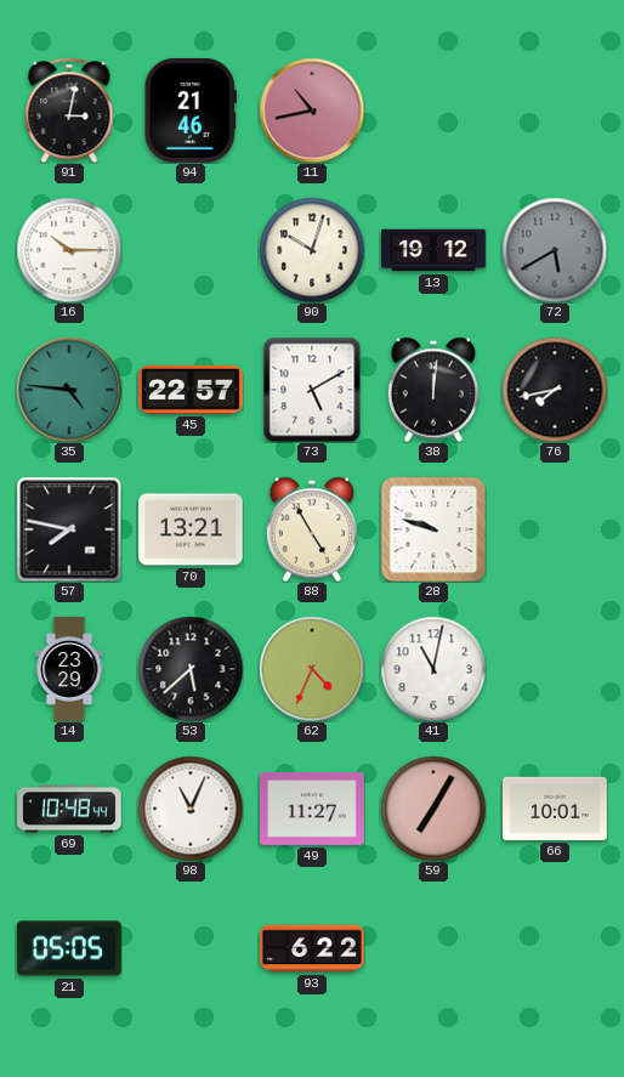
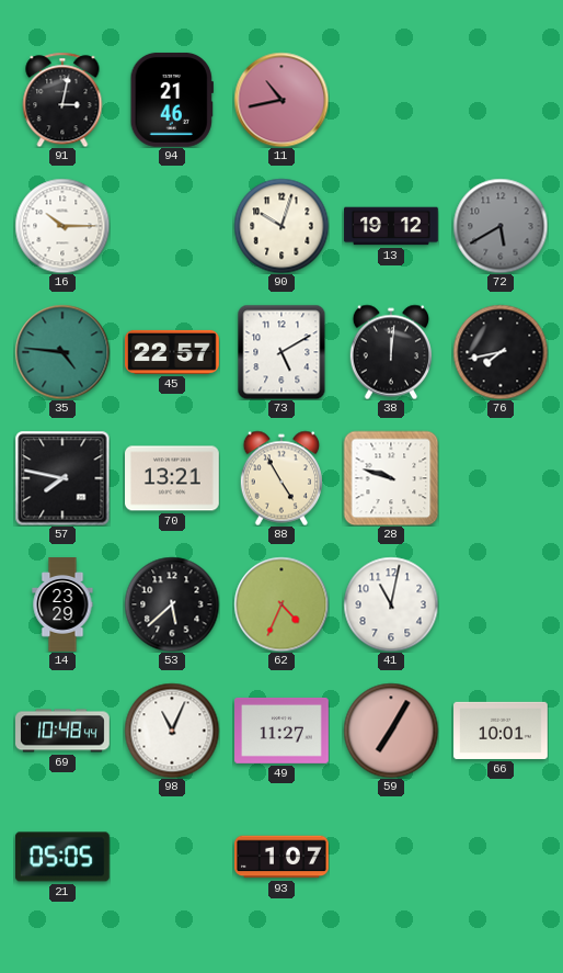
93: 6:22 -> 1:07 (281, 857)
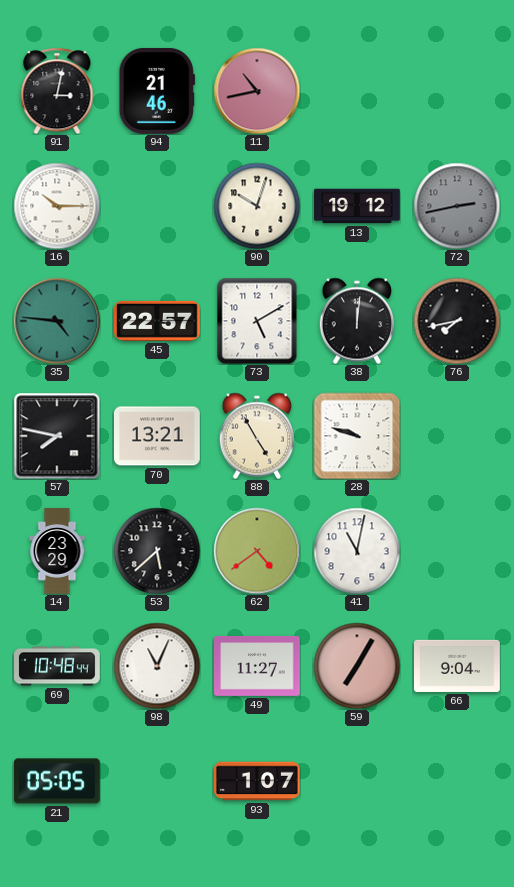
72: 5:40 -> 2:43 (457, 206)
62: 4:34 -> 4:39 (257, 551)
66: 10:01 -> 9:04 (458, 666)
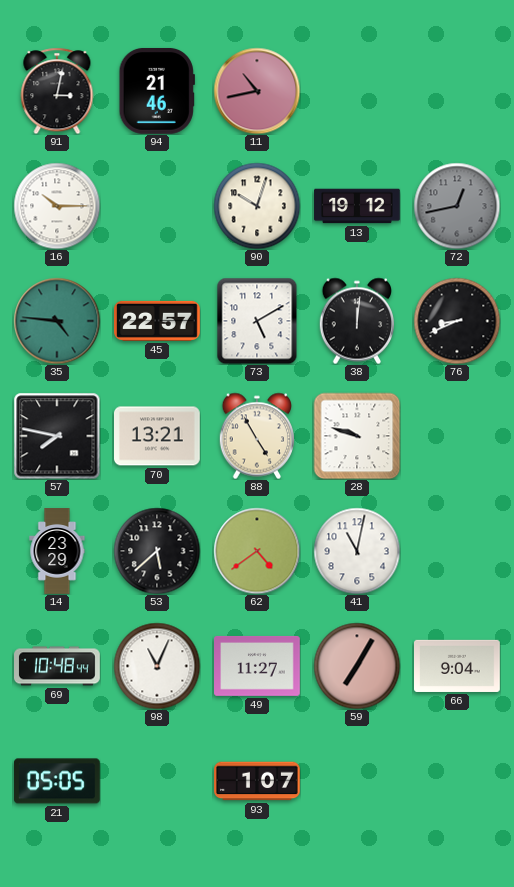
72: 2:43 -> 12:43 (457, 206)
76: 7:43 -> 8:41 (457, 321)
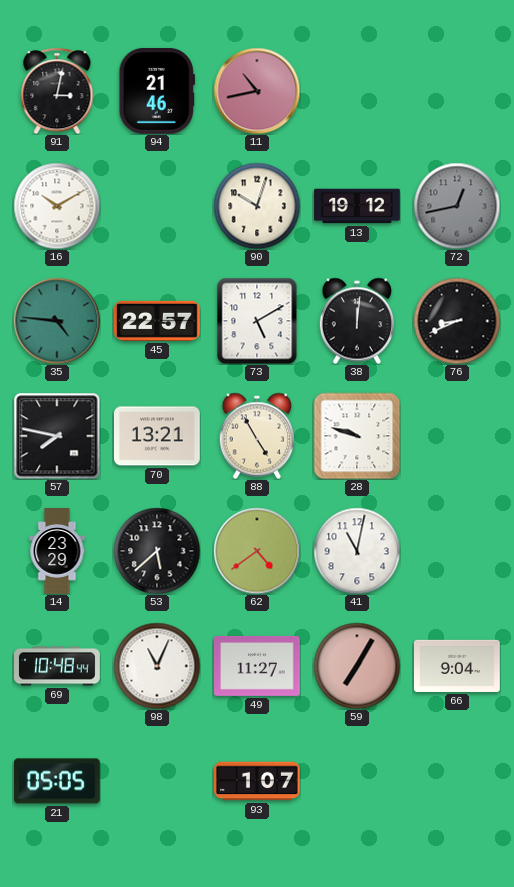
16: 10:15 -> 10:10 (57, 206)
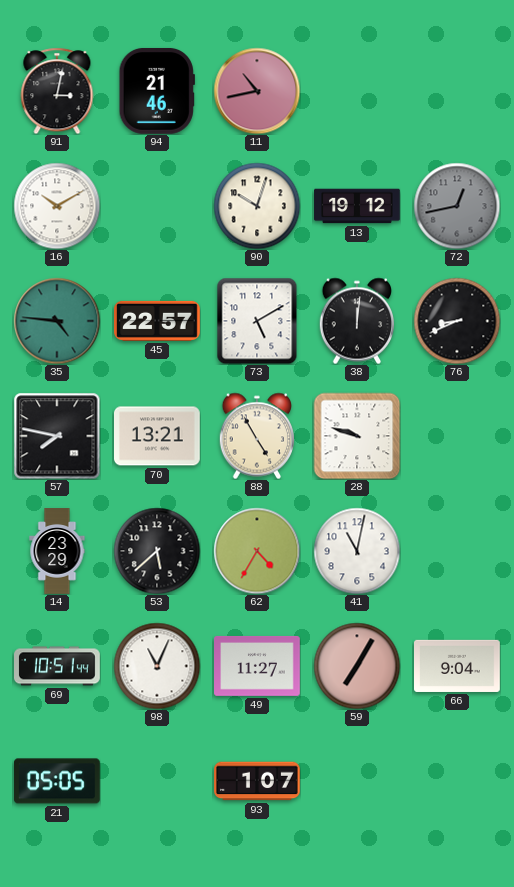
62: 4:39 -> 4:35 (257, 551)
69: 10:48 -> 10:51 (58, 666)
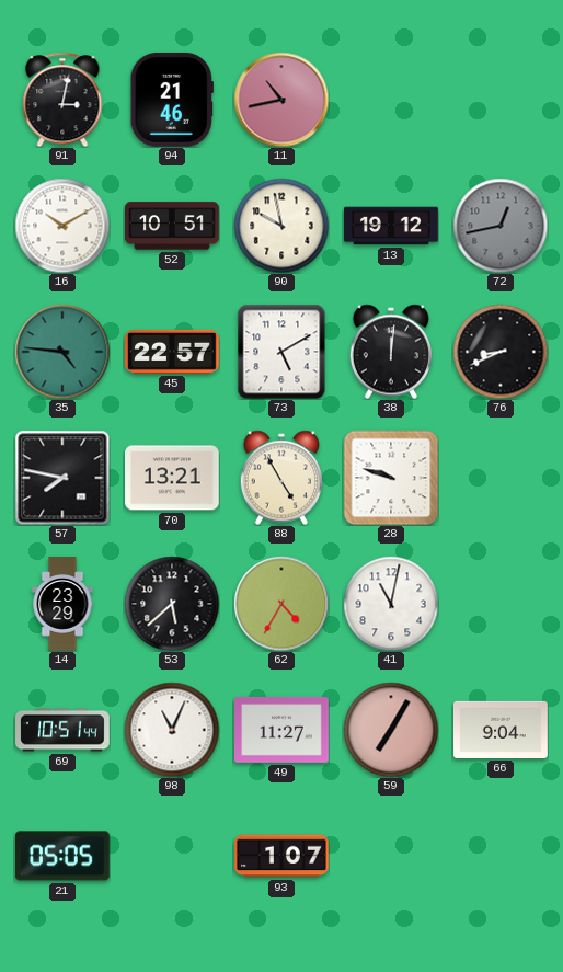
52: none -> 10:51 (173, 226)
90: 10:03 -> 9:58 (281, 226)
